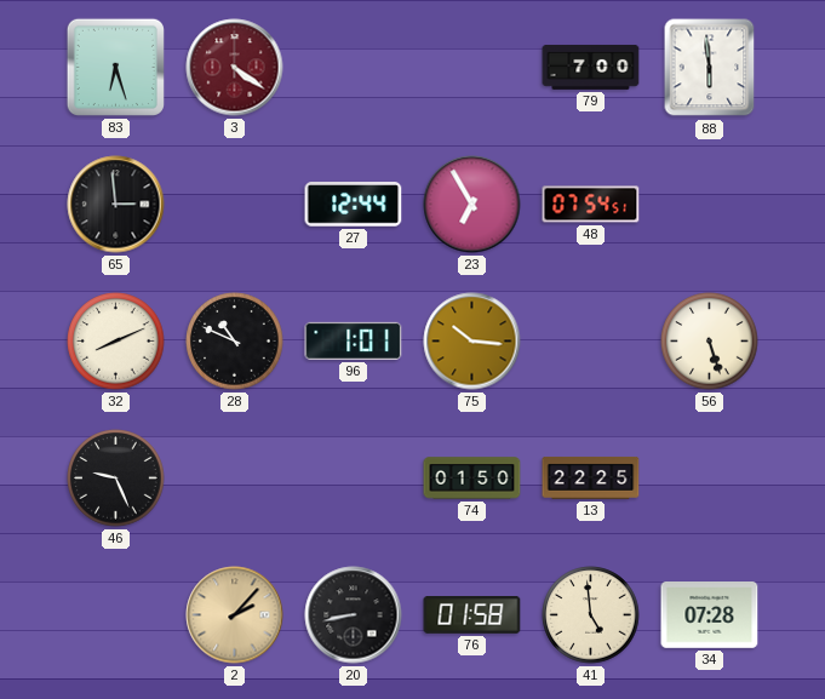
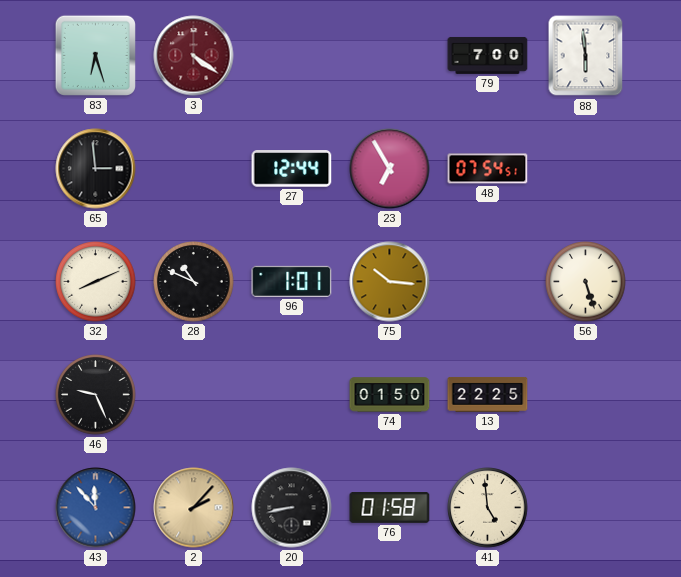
43: none -> 11:53 (96, 508)
34: 07:28 -> none (710, 615)
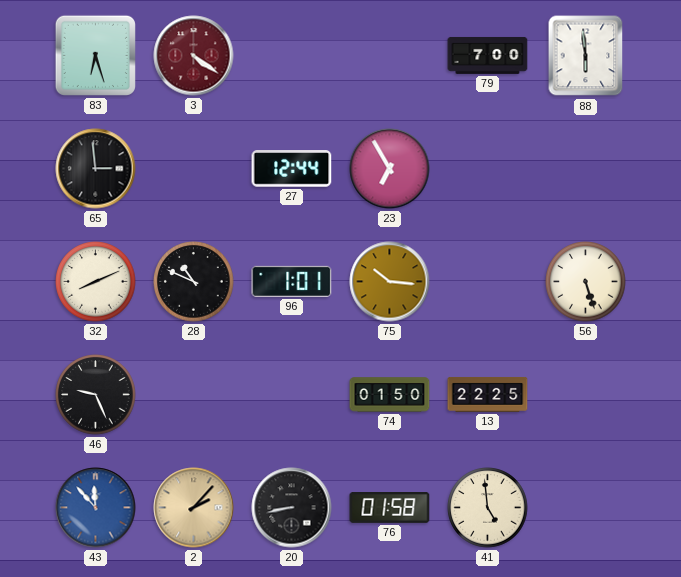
48: 07:54 -> none (488, 169)
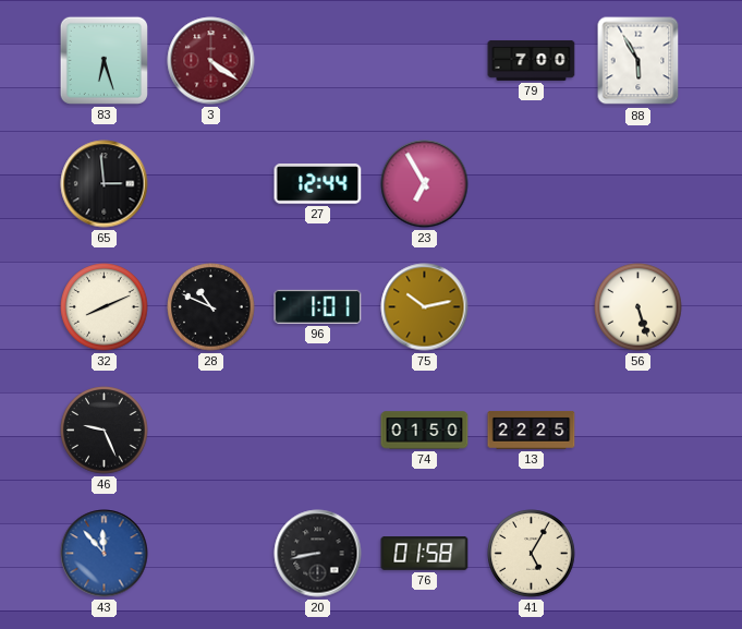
88: 5:59 -> 5:55 (638, 61)
75: 10:16 -> 10:13 (425, 307)
2: 2:07 -> none (194, 508)
41: 4:59 -> 5:05 (532, 554)
